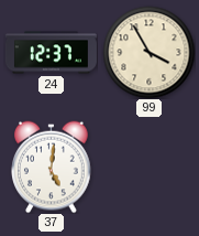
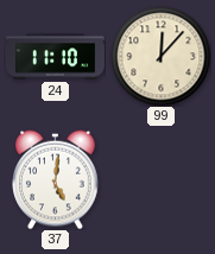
24: 12:37 -> 11:10 (55, 57)
99: 3:55 -> 12:07 (160, 56)
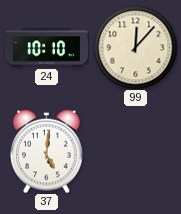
24: 11:10 -> 10:10 (46, 48)
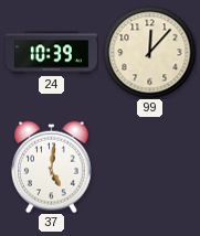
24: 10:10 -> 10:39 (51, 53)
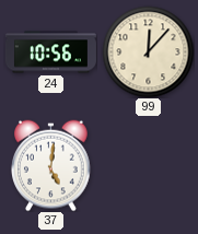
24: 10:39 -> 10:56 (50, 52)
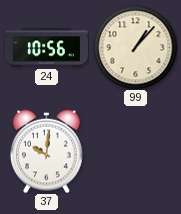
99: 12:07 -> 1:07 (135, 47)
37: 5:01 -> 10:01 (47, 151)
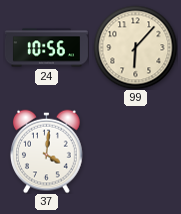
99: 1:07 -> 6:07 (135, 47)
37: 10:01 -> 4:01 (47, 151)
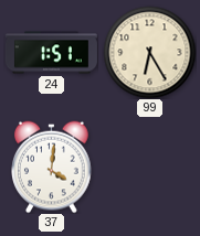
24: 10:56 -> 1:51 (51, 53)
99: 6:07 -> 6:25 (149, 52)
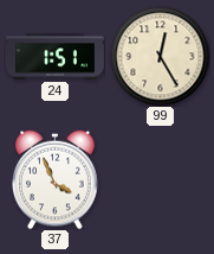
99: 6:25 -> 12:25 (160, 56)
37: 4:01 -> 3:56 (56, 179)
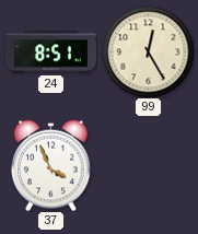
24: 1:51 -> 8:51 (50, 52)
